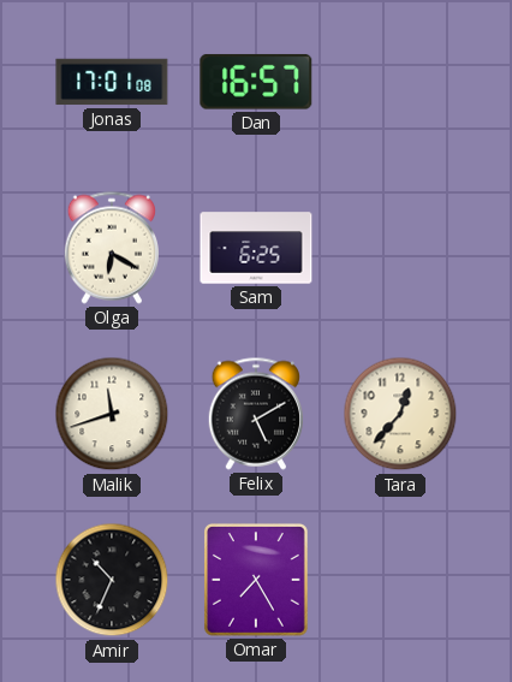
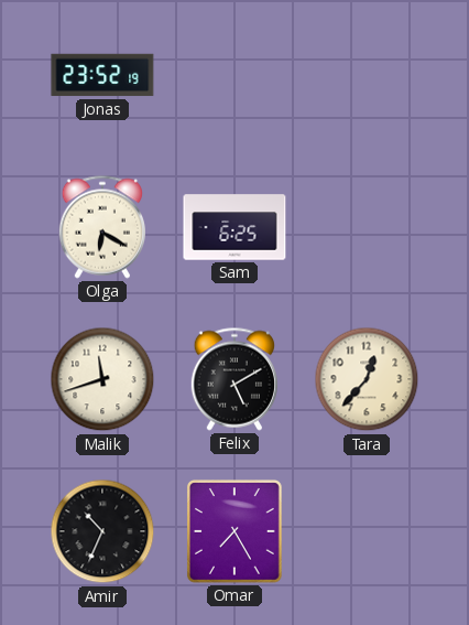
Jonas: 17:01 -> 23:52 (102, 75)
Dan: 16:57 -> none (256, 82)
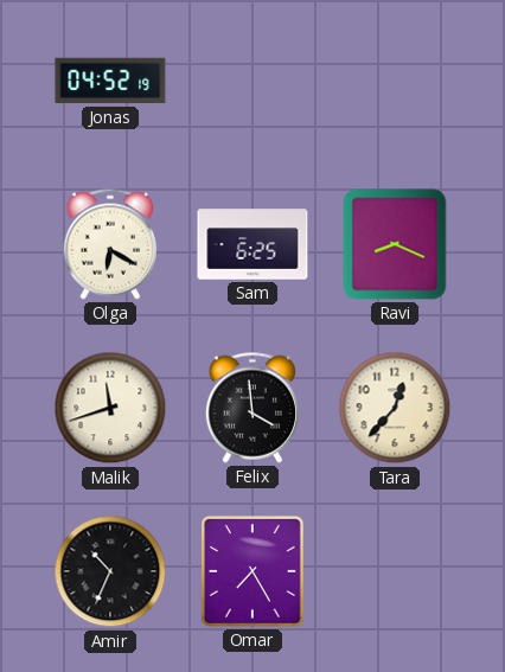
Jonas: 23:52 -> 04:52 (110, 81)
Ravi: none -> 8:19 (395, 244)
Felix: 5:10 -> 3:59 (251, 408)
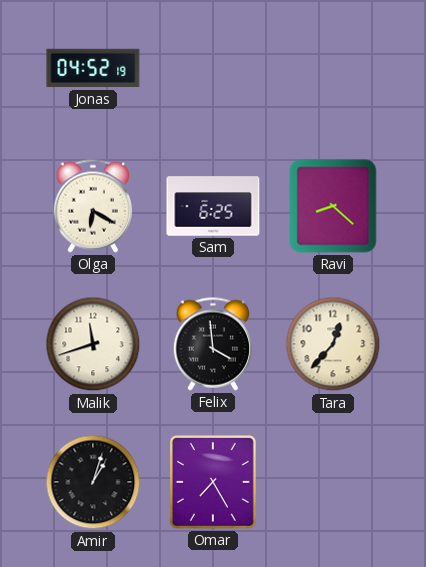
Ravi: 8:19 -> 8:22 (333, 206)
Amir: 10:34 -> 1:03 (93, 482)
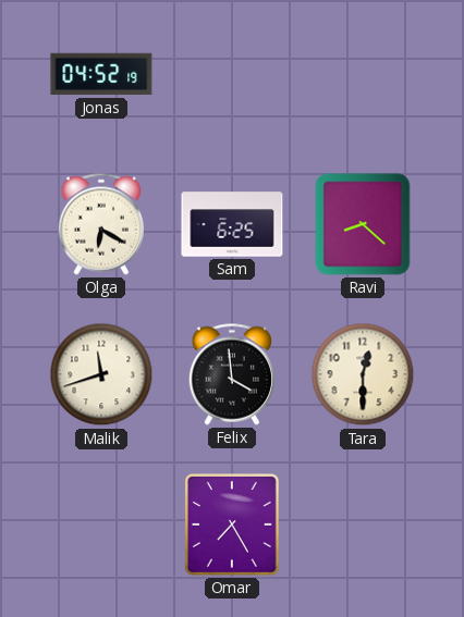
Tara: 12:37 -> 12:30 (363, 374)
Amir: 1:03 -> none (93, 482)
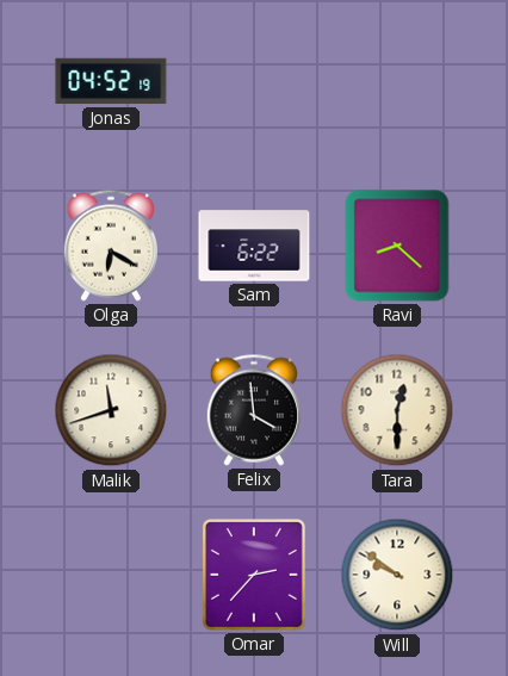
Sam: 6:25 -> 6:22 (254, 246)
Omar: 7:25 -> 2:37 (254, 575)
Will: none -> 9:51 (397, 575)
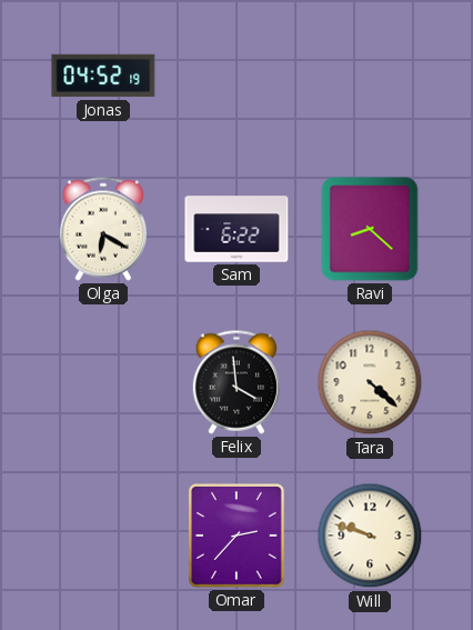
Malik: 11:42 -> none (111, 410)
Tara: 12:30 -> 4:22 (370, 382)
Will: 9:51 -> 9:48 (370, 536)
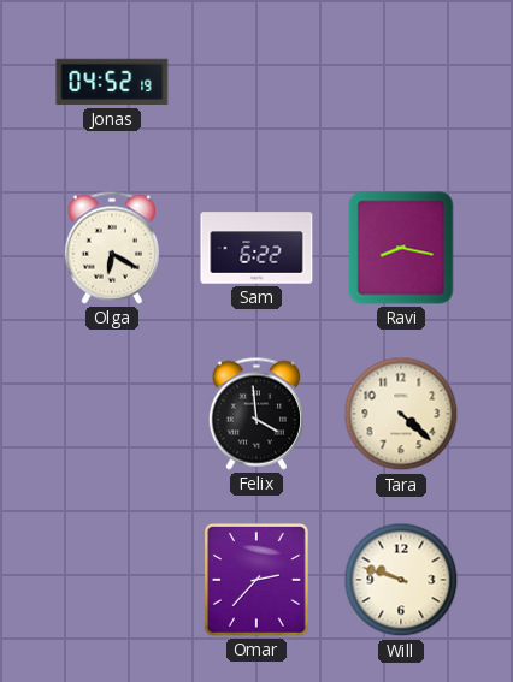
Ravi: 8:22 -> 8:17 (401, 248)
